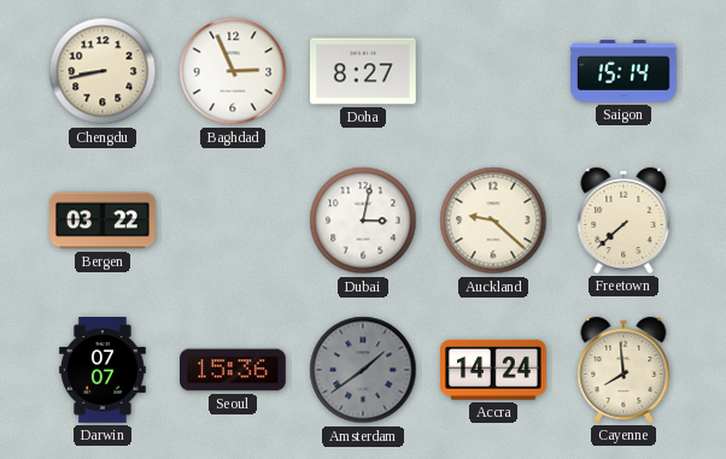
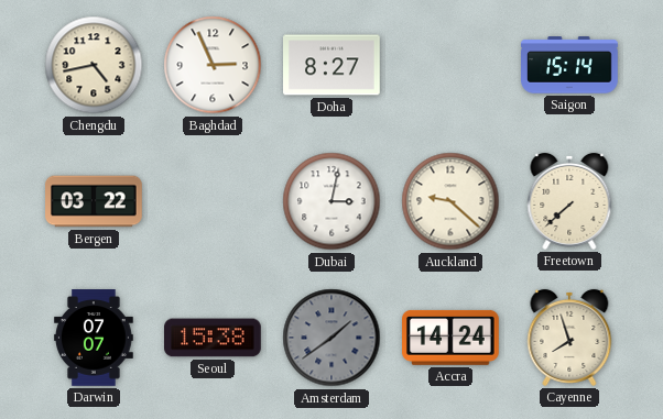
Chengdu: 8:43 -> 4:43 (94, 65)
Seoul: 15:36 -> 15:38 (214, 338)
Cayenne: 7:59 -> 7:57 (569, 338)
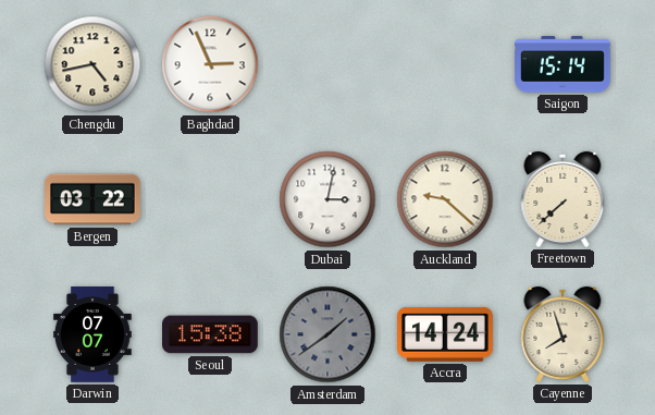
Doha: 8:27 -> none (333, 65)
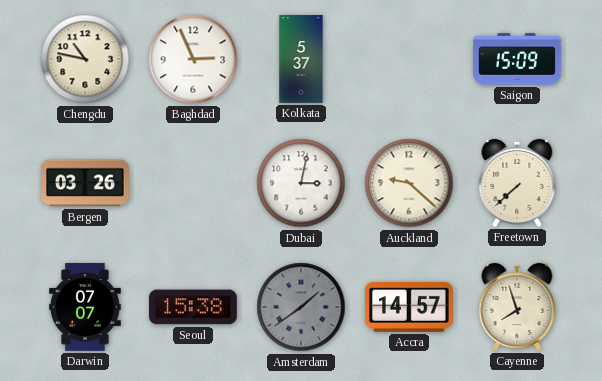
Chengdu: 4:43 -> 10:47 (85, 59)
Kolkata: none -> 5:37 (301, 59)
Saigon: 15:14 -> 15:09 (517, 59)
Bergen: 03:22 -> 03:26 (85, 183)
Accra: 14:24 -> 14:57 (410, 307)
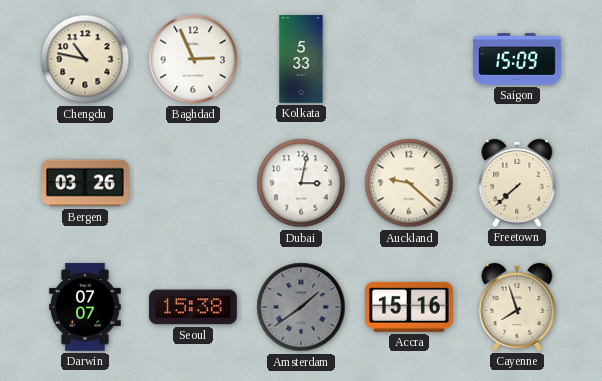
Kolkata: 5:37 -> 5:33 (301, 59)
Accra: 14:57 -> 15:16 (410, 307)
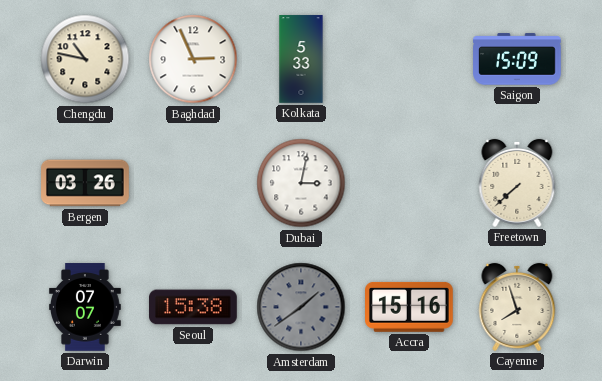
Auckland: 9:22 -> none (409, 183)
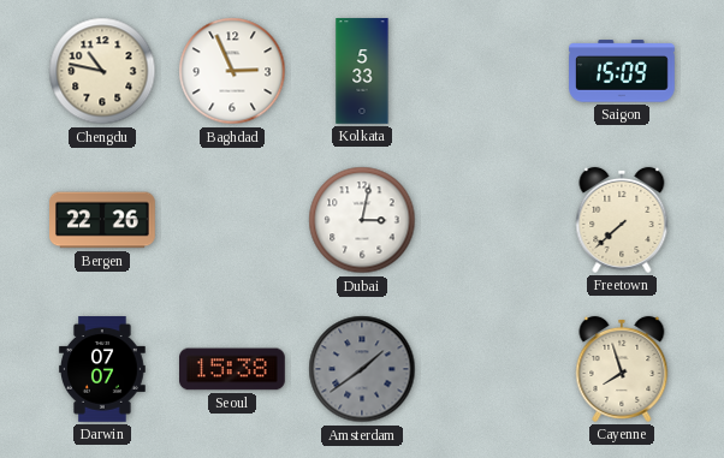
Bergen: 03:26 -> 22:26 (102, 220)
Accra: 15:16 -> none (410, 307)
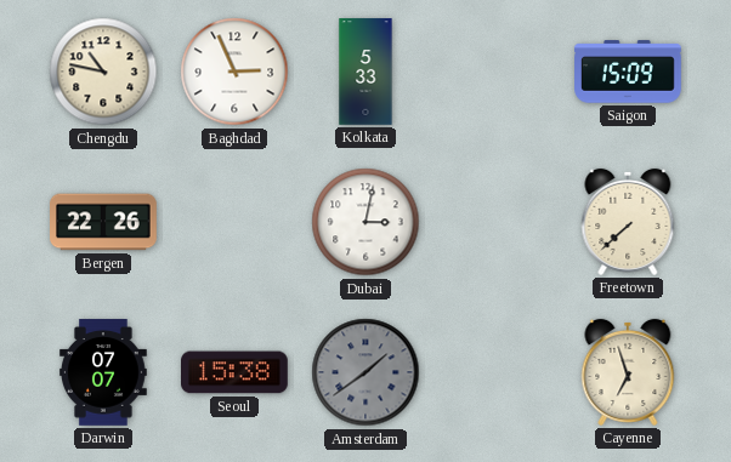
Cayenne: 7:57 -> 6:57 (628, 372)
